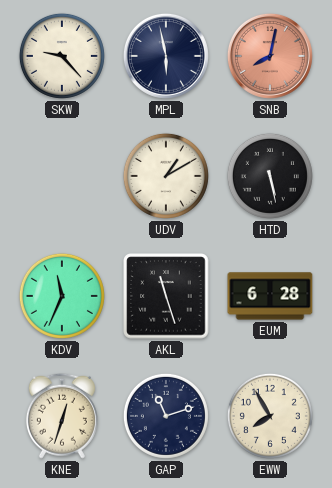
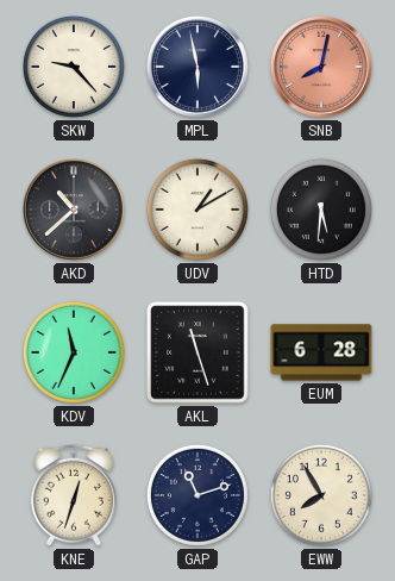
AKD: none -> 10:38 (74, 210)
HTD: 5:28 -> 5:31 (321, 210)
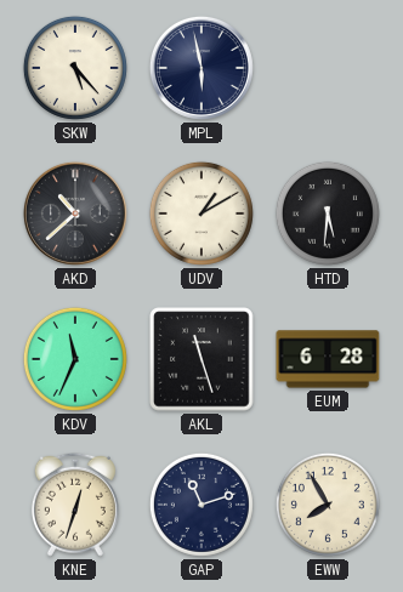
SKW: 9:23 -> 5:23 (75, 68)
SNB: 8:02 -> none (321, 67)
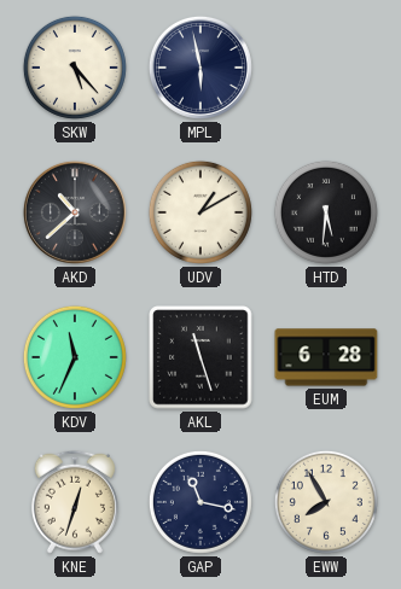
GAP: 11:12 -> 11:17 (200, 502)
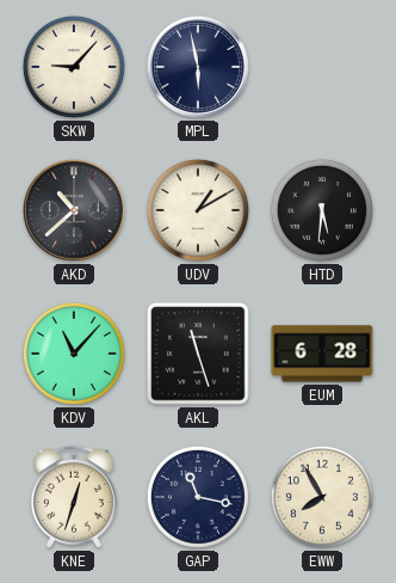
SKW: 5:23 -> 9:07 (74, 67)
KDV: 11:34 -> 11:07 (74, 354)
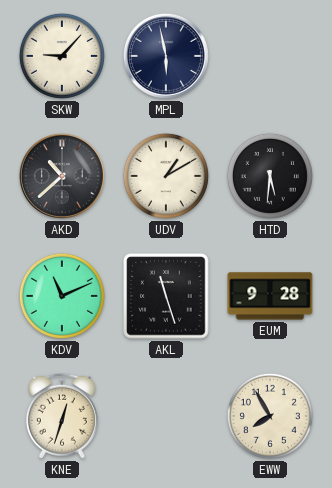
KDV: 11:07 -> 11:11 (62, 296)
EUM: 6:28 -> 9:28 (270, 296)
GAP: 11:17 -> none (198, 497)
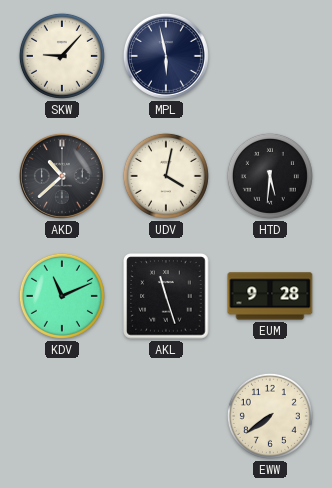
UDV: 1:10 -> 4:02 (166, 176)
KNE: 12:33 -> none (62, 416)
EWW: 7:55 -> 7:39 (270, 416)
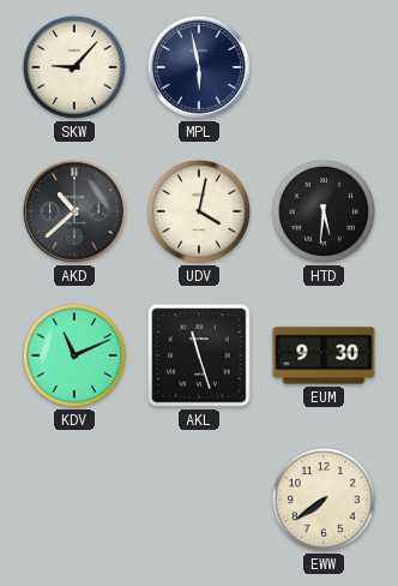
EUM: 9:28 -> 9:30 (324, 355)
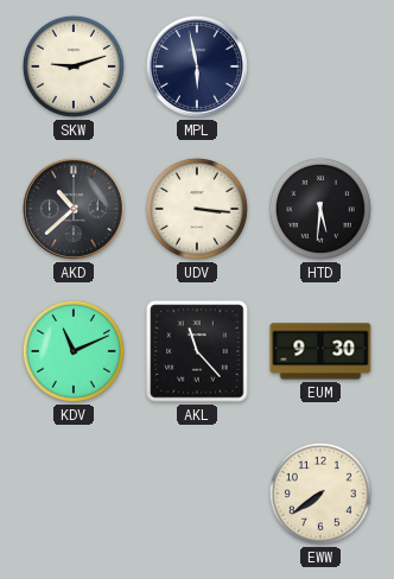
SKW: 9:07 -> 9:12 (74, 66)
UDV: 4:02 -> 3:16 (197, 209)
AKL: 11:27 -> 11:23 (197, 351)
